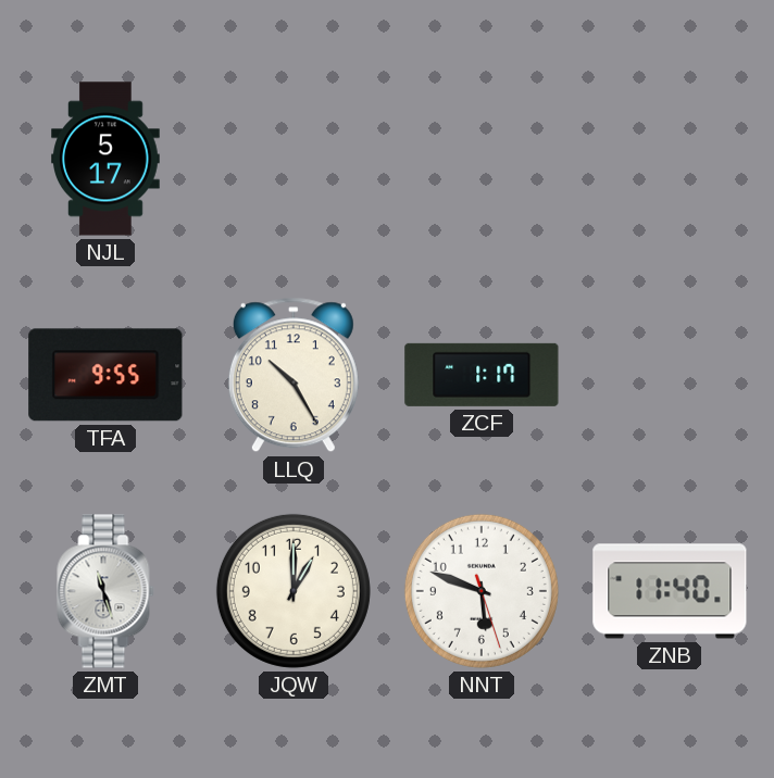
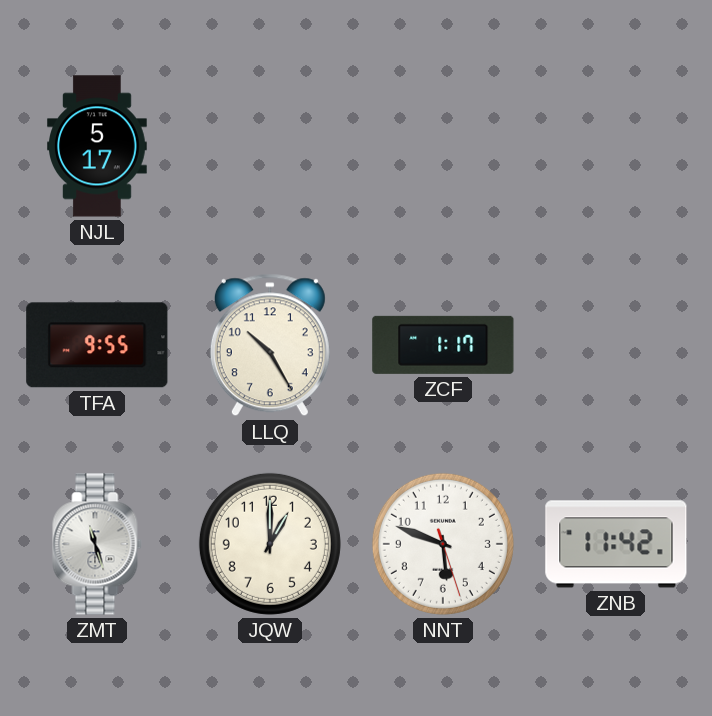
ZNB: 11:40 -> 11:42 (616, 544)
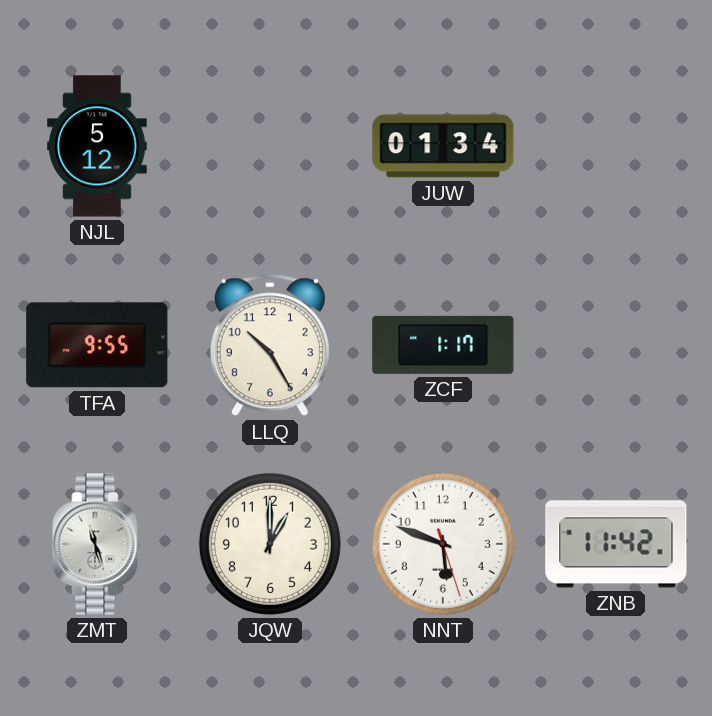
NJL: 5:17 -> 5:12 (98, 146)
JUW: none -> 01:34 (443, 146)
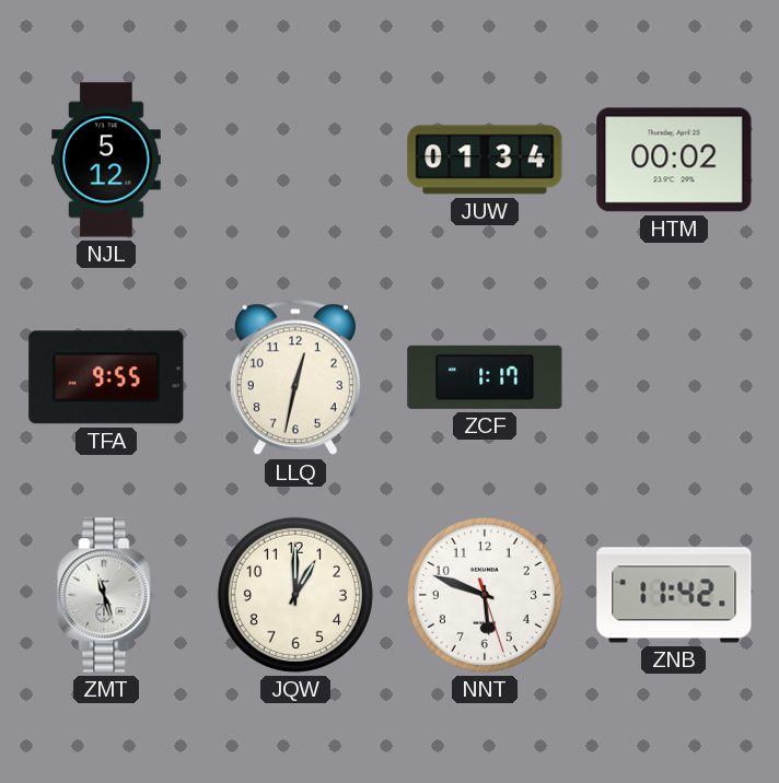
HTM: none -> 00:02 (674, 160)
LLQ: 10:25 -> 12:32 (295, 377)
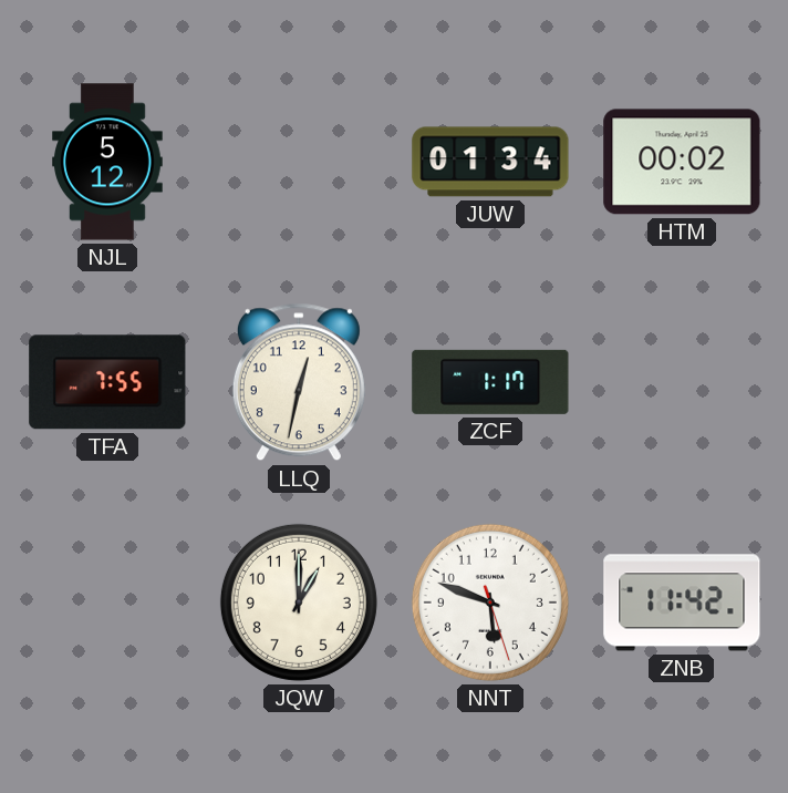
TFA: 9:55 -> 7:55 (107, 382)
ZMT: 11:27 -> none (106, 595)
